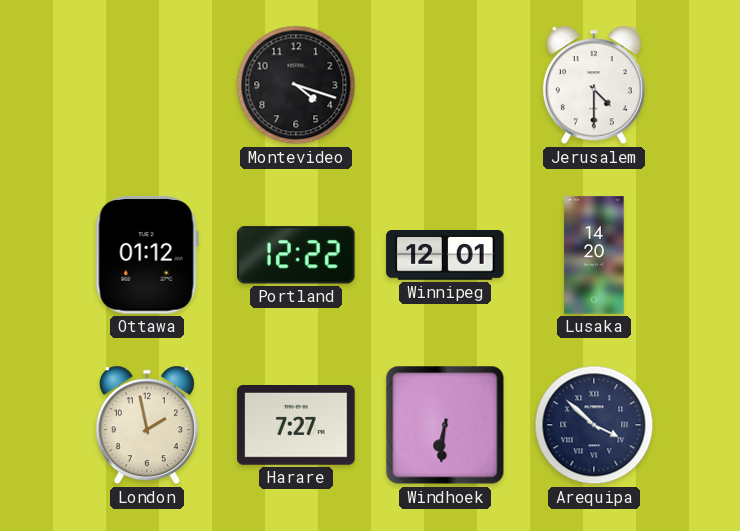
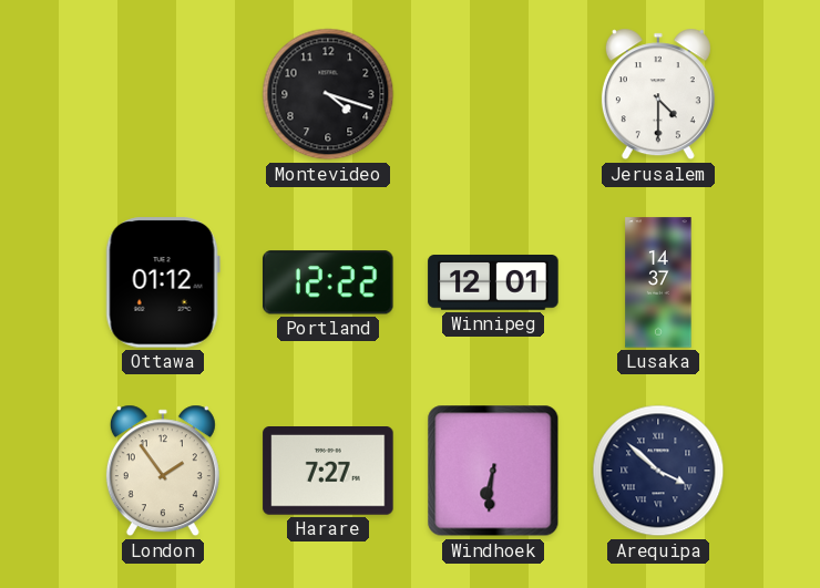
Lusaka: 14:20 -> 14:37 (658, 282)
London: 1:58 -> 1:54 (163, 471)
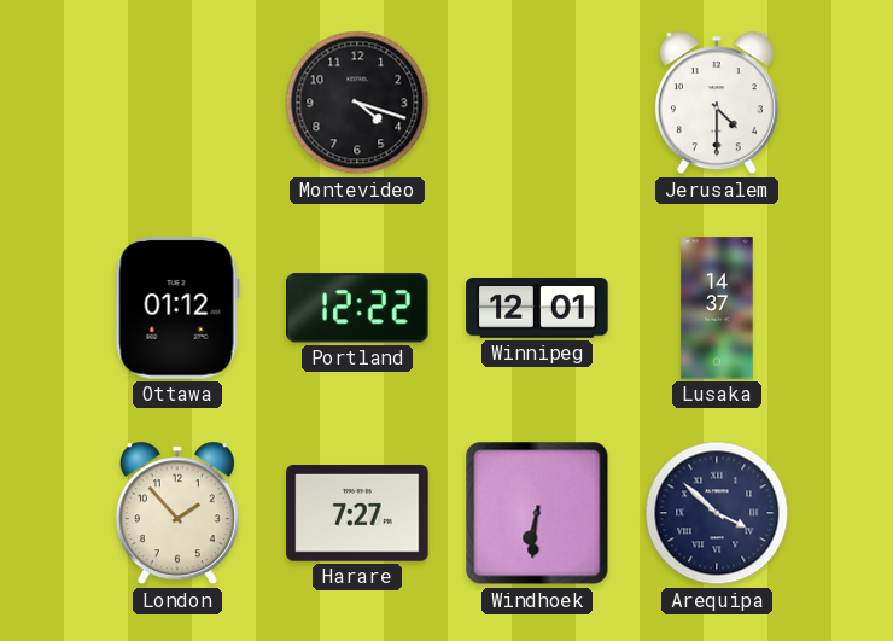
London: 1:54 -> 1:53 (177, 513)
